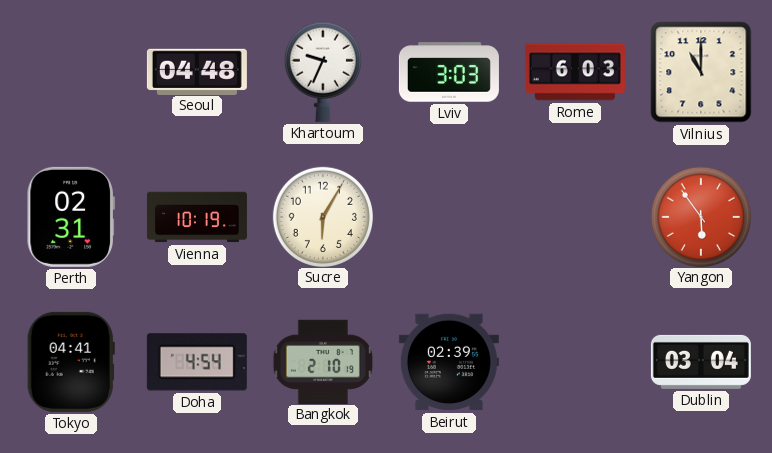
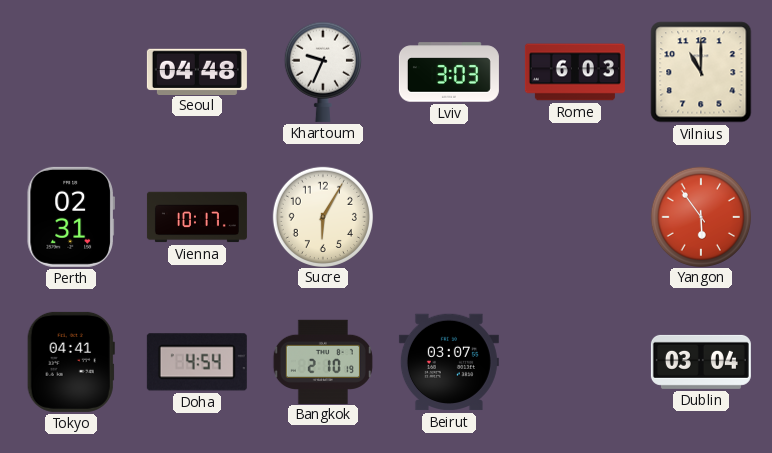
Vienna: 10:19 -> 10:17 (197, 217)
Beirut: 02:39 -> 03:07 (449, 362)
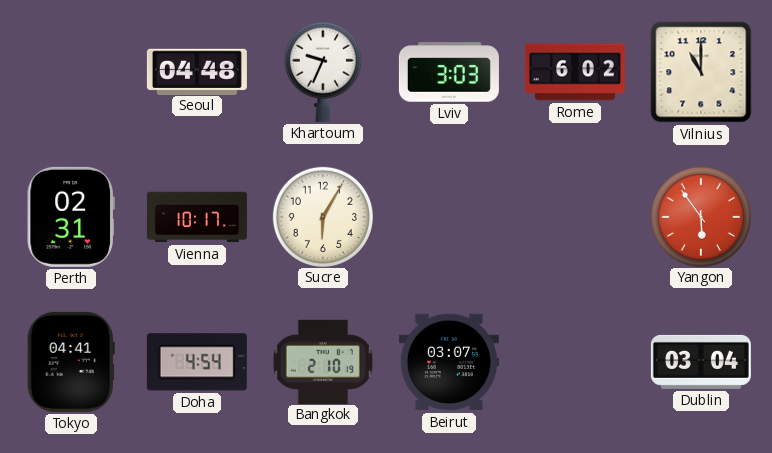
Rome: 6:03 -> 6:02 (575, 72)
